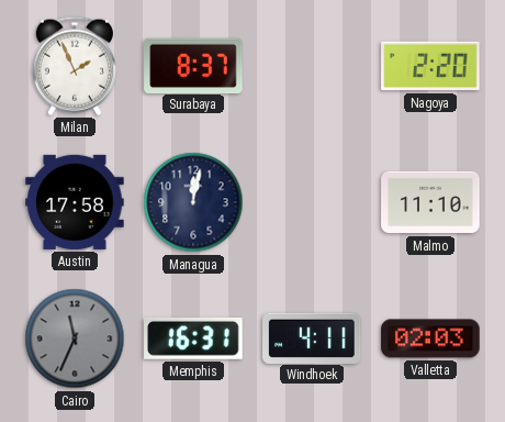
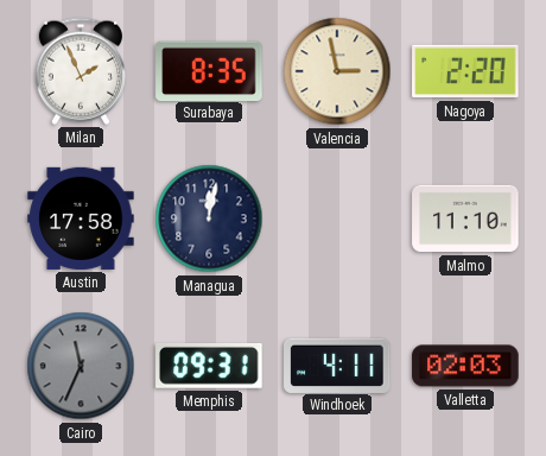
Surabaya: 8:37 -> 8:35 (209, 70)
Valencia: none -> 2:58 (337, 71)
Memphis: 16:31 -> 09:31 (209, 366)
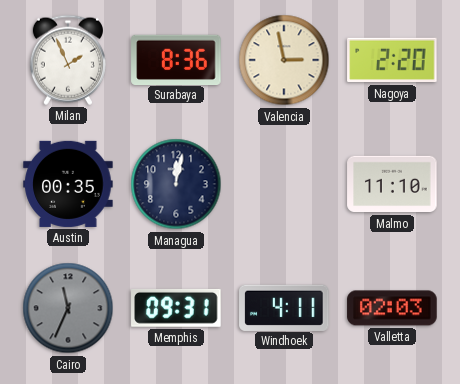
Surabaya: 8:35 -> 8:36 (176, 59)
Austin: 17:58 -> 00:35 (68, 184)
